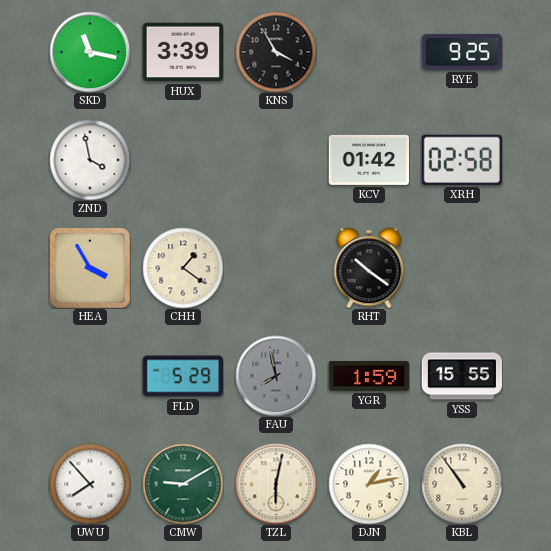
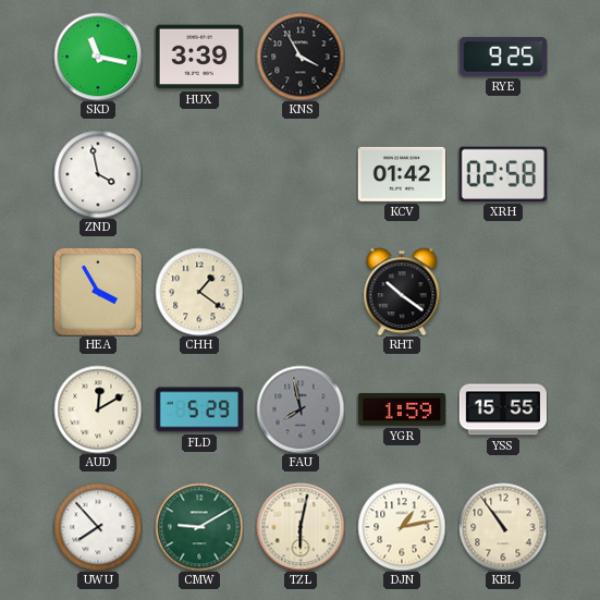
AUD: none -> 12:10 (98, 409)
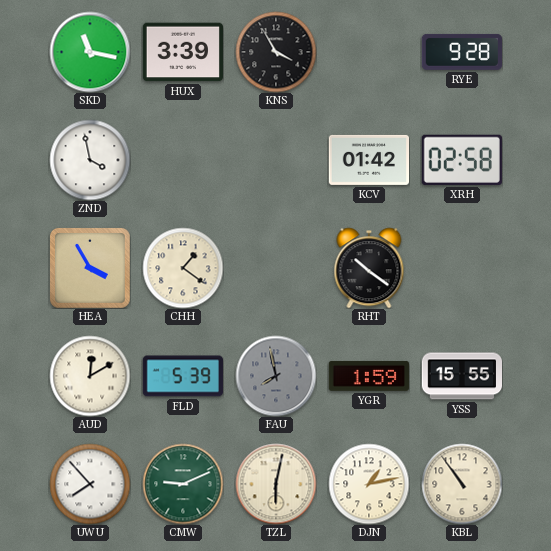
RYE: 9:25 -> 9:28 (462, 52)
FLD: 5:29 -> 5:39 (183, 376)
CMW: 9:10 -> 9:11 (183, 484)
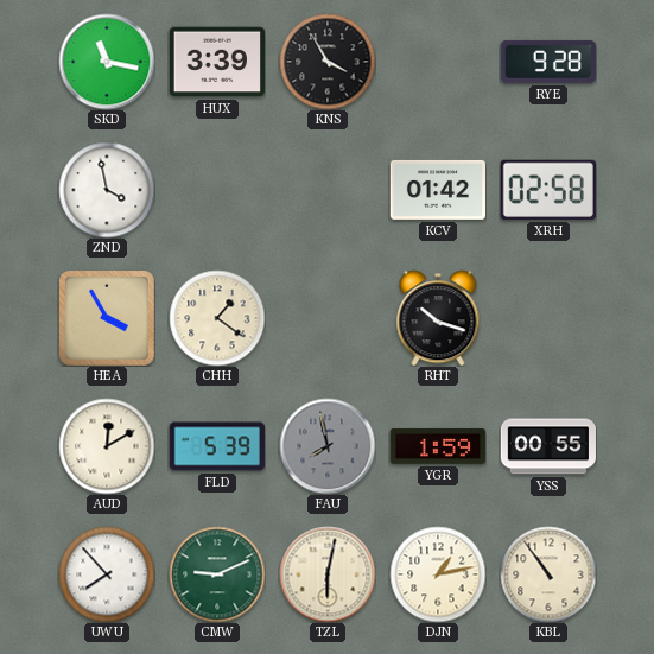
RHT: 10:21 -> 10:18 (438, 318)
YSS: 15:55 -> 00:55 (547, 446)
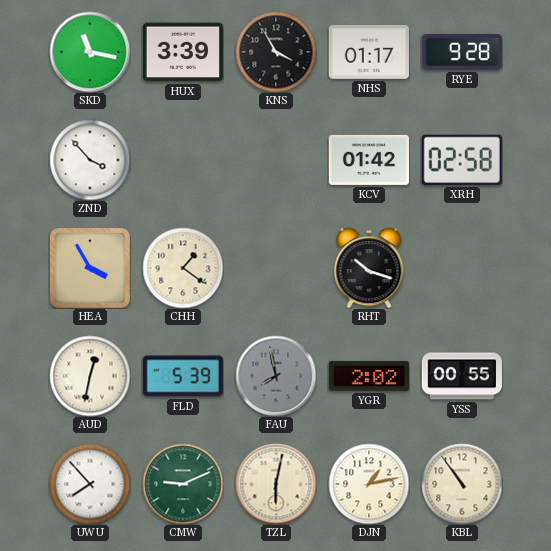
NHS: none -> 01:17 (368, 52)
ZND: 3:58 -> 3:53 (90, 160)
AUD: 12:10 -> 12:32 (90, 376)
YGR: 1:59 -> 2:02 (369, 376)
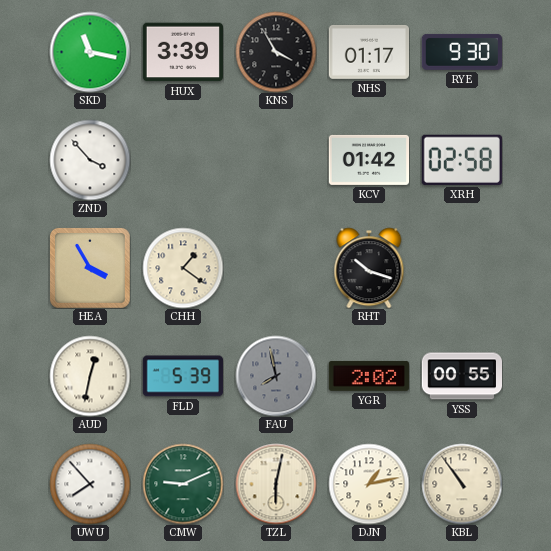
RYE: 9:28 -> 9:30 (462, 52)
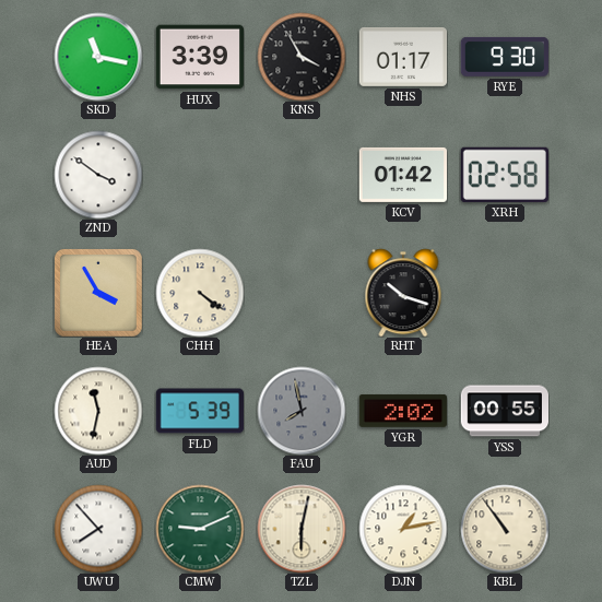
ZND: 3:53 -> 3:51 (98, 175)
CHH: 1:21 -> 4:21 (200, 293)
AUD: 12:32 -> 11:32 (98, 411)
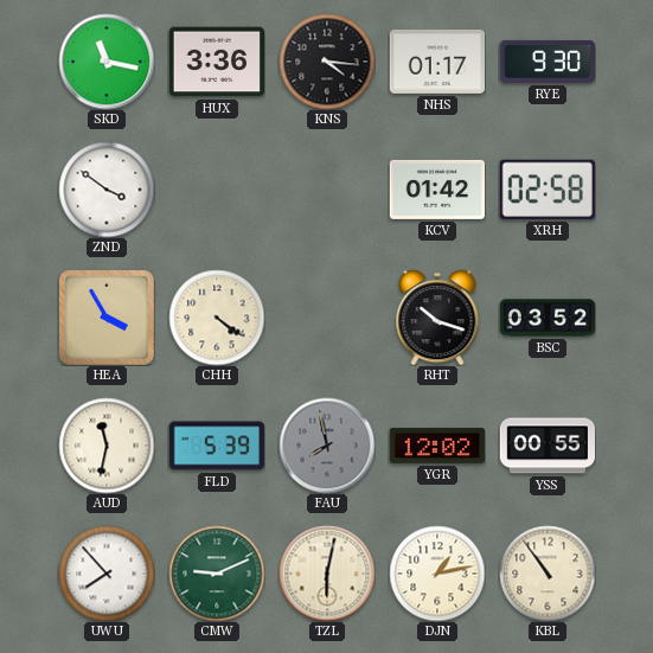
HUX: 3:39 -> 3:36 (216, 62)
KNS: 3:55 -> 4:16 (327, 62)
BSC: none -> 03:52 (548, 318)
YGR: 2:02 -> 12:02 (437, 446)
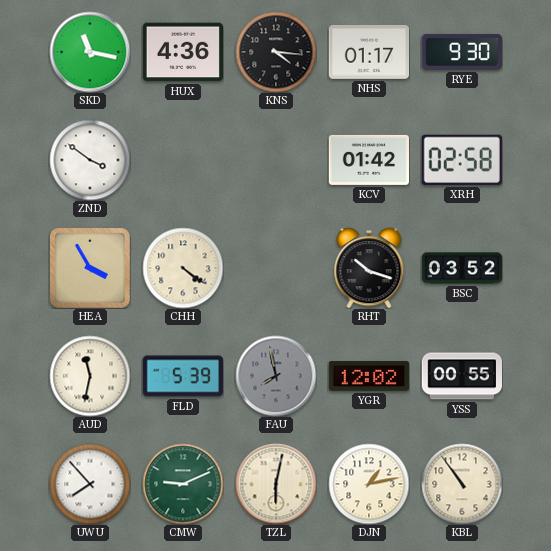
HUX: 3:36 -> 4:36 (182, 52)
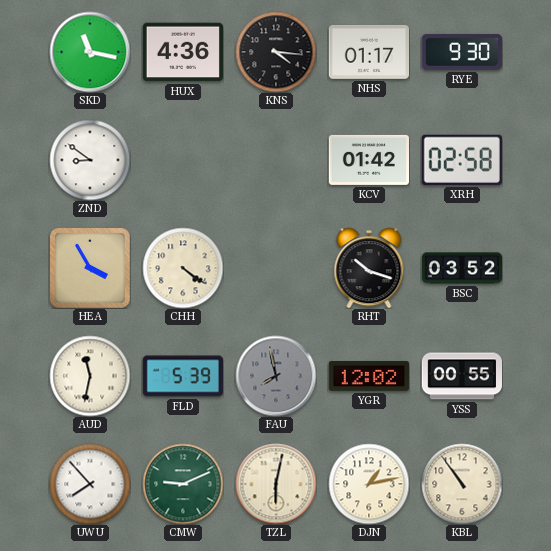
ZND: 3:51 -> 8:51 (90, 160)
